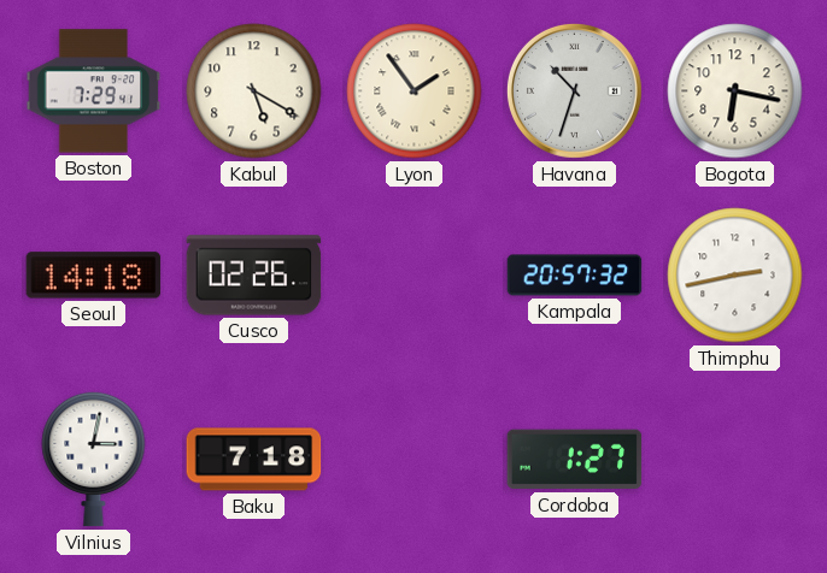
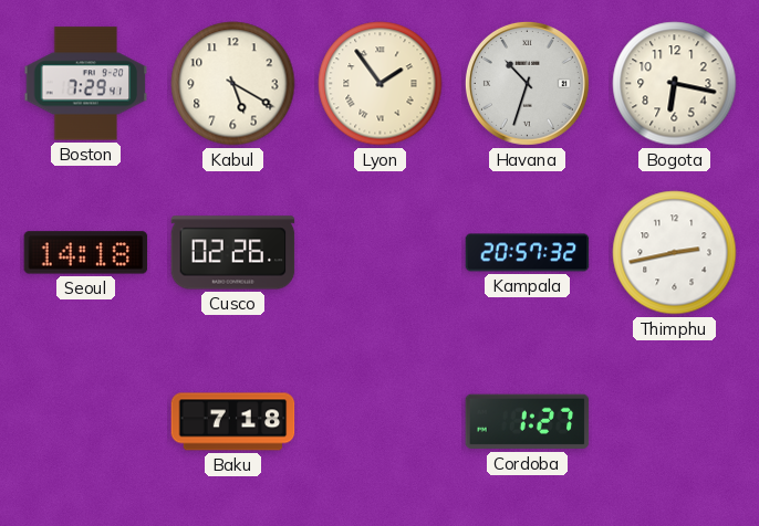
Vilnius: 3:02 -> none (94, 459)
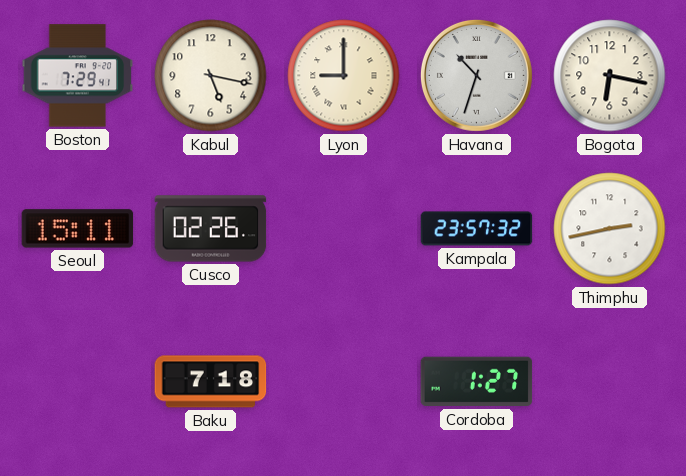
Kabul: 5:20 -> 5:17 (211, 76)
Lyon: 1:54 -> 9:00 (344, 76)
Seoul: 14:18 -> 15:11 (78, 229)
Kampala: 20:57 -> 23:57 (477, 229)
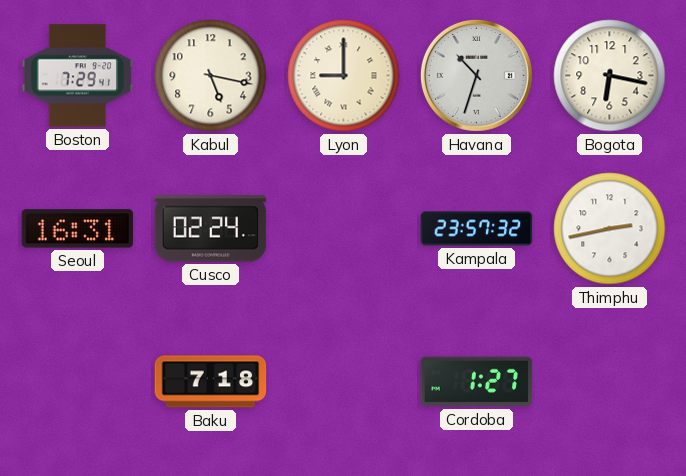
Seoul: 15:11 -> 16:31 (78, 229)
Cusco: 02:26 -> 02:24 (211, 229)
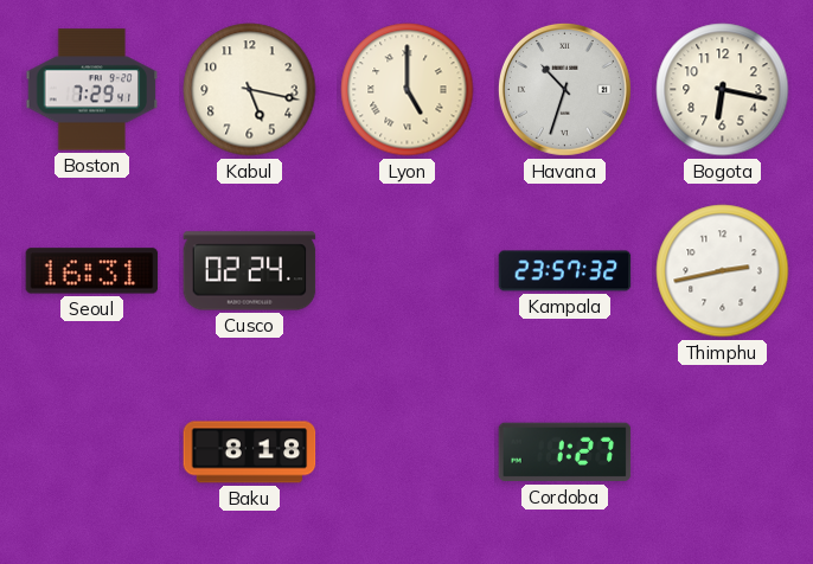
Lyon: 9:00 -> 5:00 (408, 90)
Baku: 7:18 -> 8:18 (250, 453)
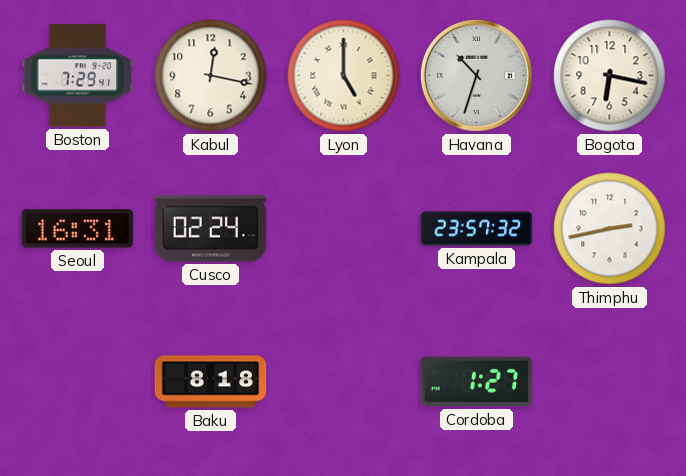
Kabul: 5:17 -> 12:17 (211, 76)
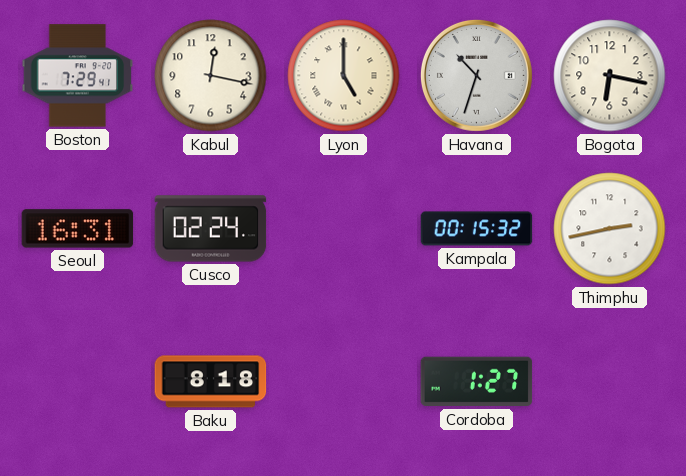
Kampala: 23:57 -> 00:15 (477, 229)
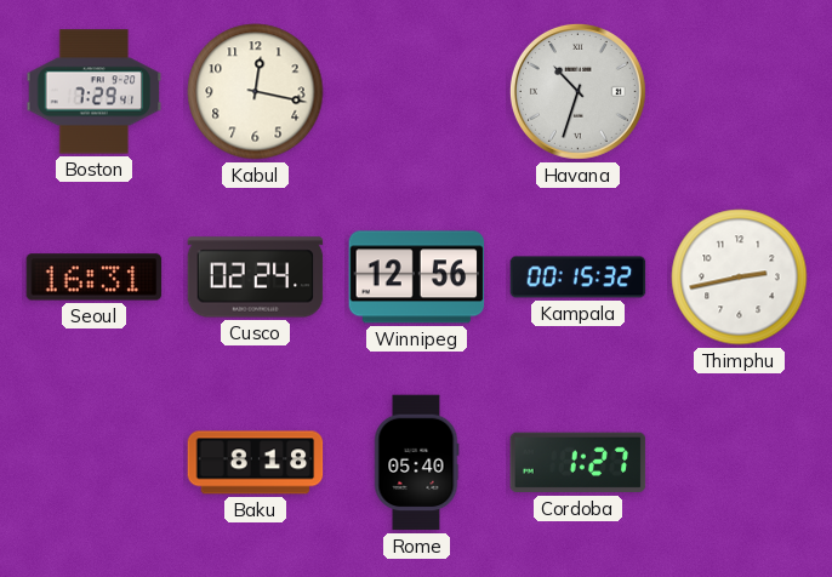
Lyon: 5:00 -> none (344, 76)
Bogota: 6:17 -> none (610, 76)
Winnipeg: none -> 12:56 (417, 278)
Rome: none -> 05:40 (416, 463)
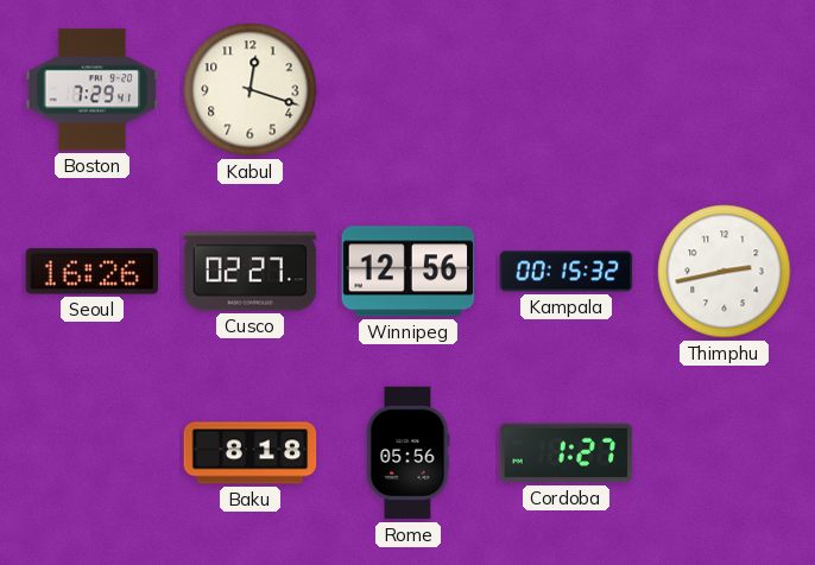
Kabul: 12:17 -> 12:18 (251, 90)
Havana: 10:33 -> none (577, 91)
Seoul: 16:31 -> 16:26 (93, 272)
Cusco: 02:24 -> 02:27 (251, 272)
Rome: 05:40 -> 05:56 (407, 453)
